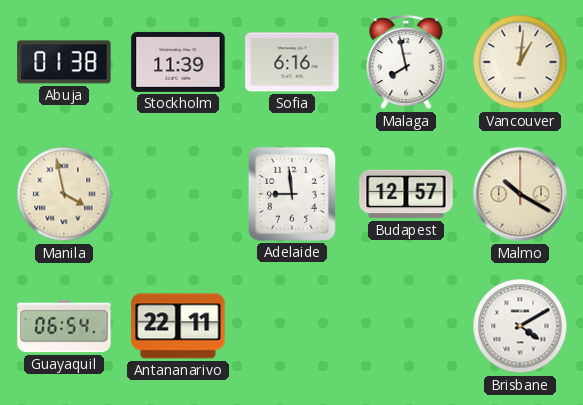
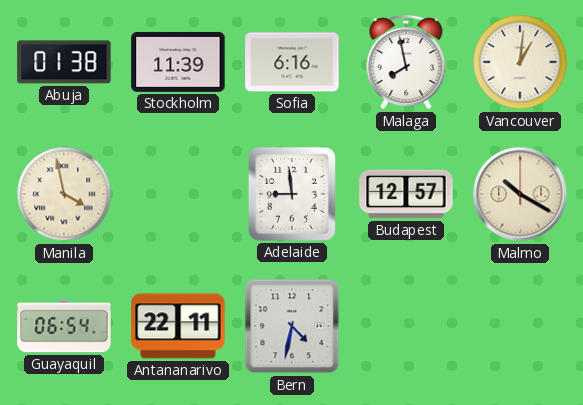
Bern: none -> 4:32 (292, 326)
Brisbane: 4:10 -> none (520, 326)
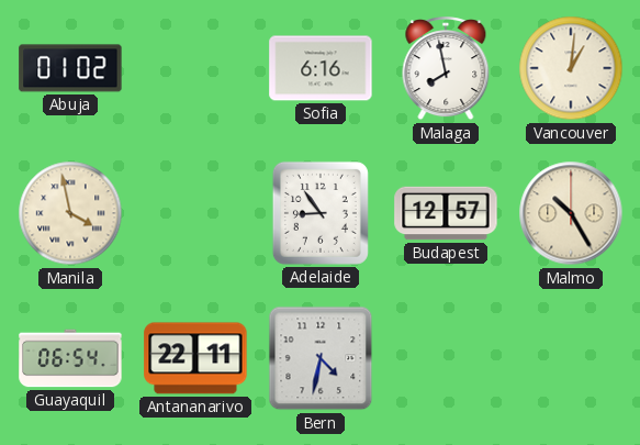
Abuja: 01:38 -> 01:02 (70, 68)
Stockholm: 11:39 -> none (178, 62)
Adelaide: 8:59 -> 8:54 (321, 213)
Malmo: 10:20 -> 10:25 (571, 213)
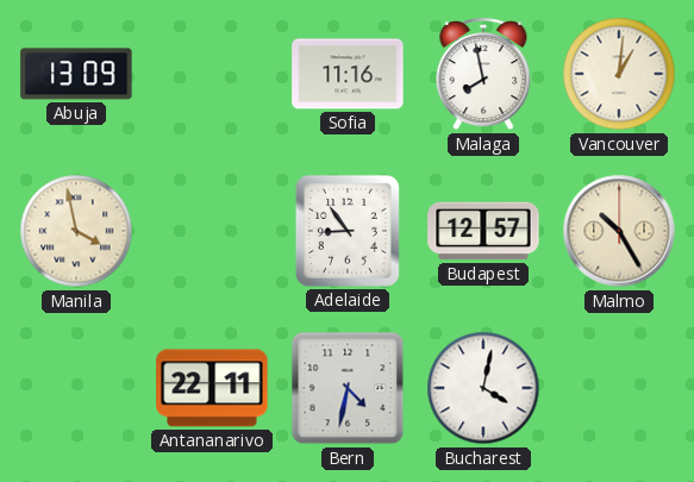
Abuja: 01:02 -> 13:09 (76, 74)
Sofia: 6:16 -> 11:16 (348, 74)
Guayaquil: 06:54 -> none (70, 358)
Bucharest: none -> 4:02 (483, 388)
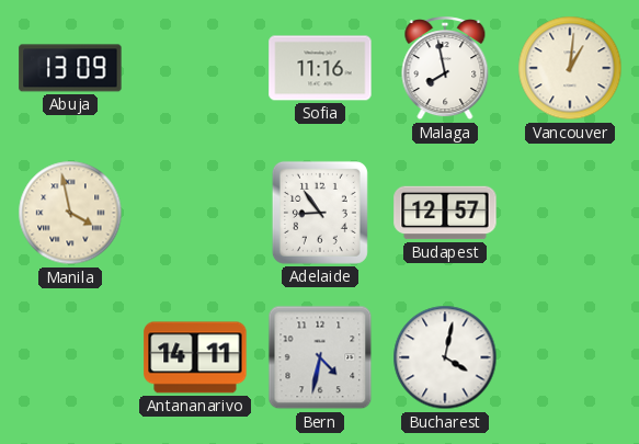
Malmo: 10:25 -> none (619, 231)
Antananarivo: 22:11 -> 14:11 (195, 357)
